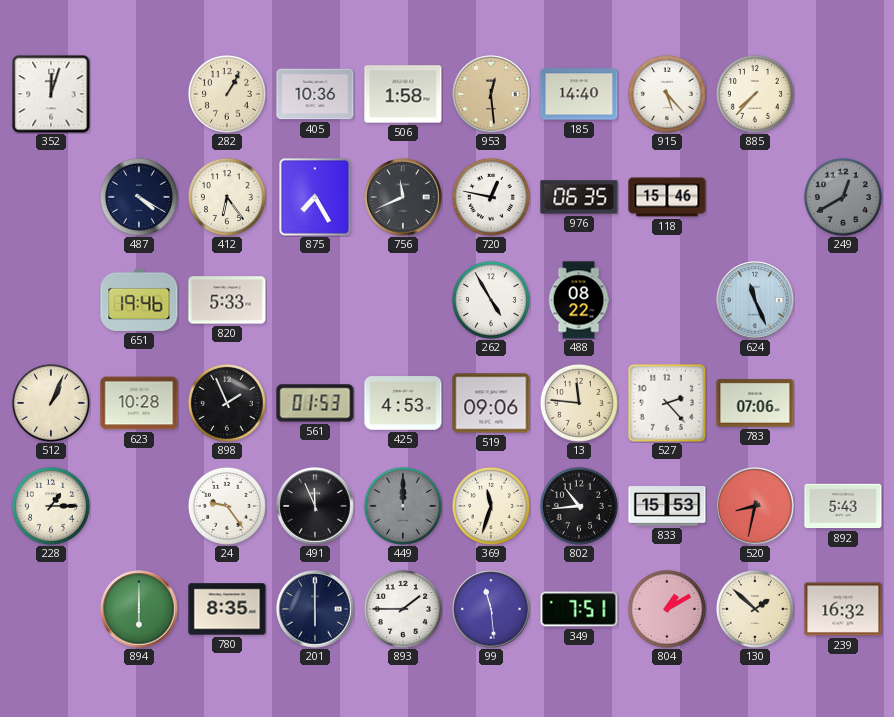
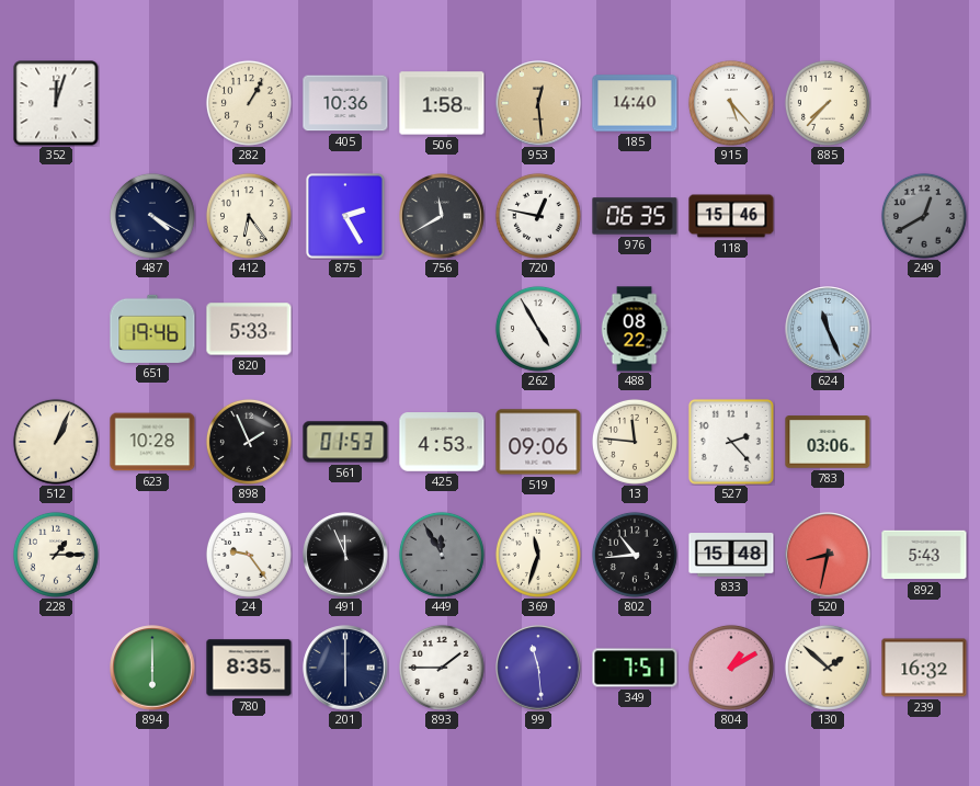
875: 7:25 -> 2:25 (346, 217)
756: 11:41 -> 11:40 (442, 216)
783: 07:06 -> 03:06 (828, 442)
449: 12:00 -> 11:55 (442, 555)
833: 15:53 -> 15:48 (731, 555)
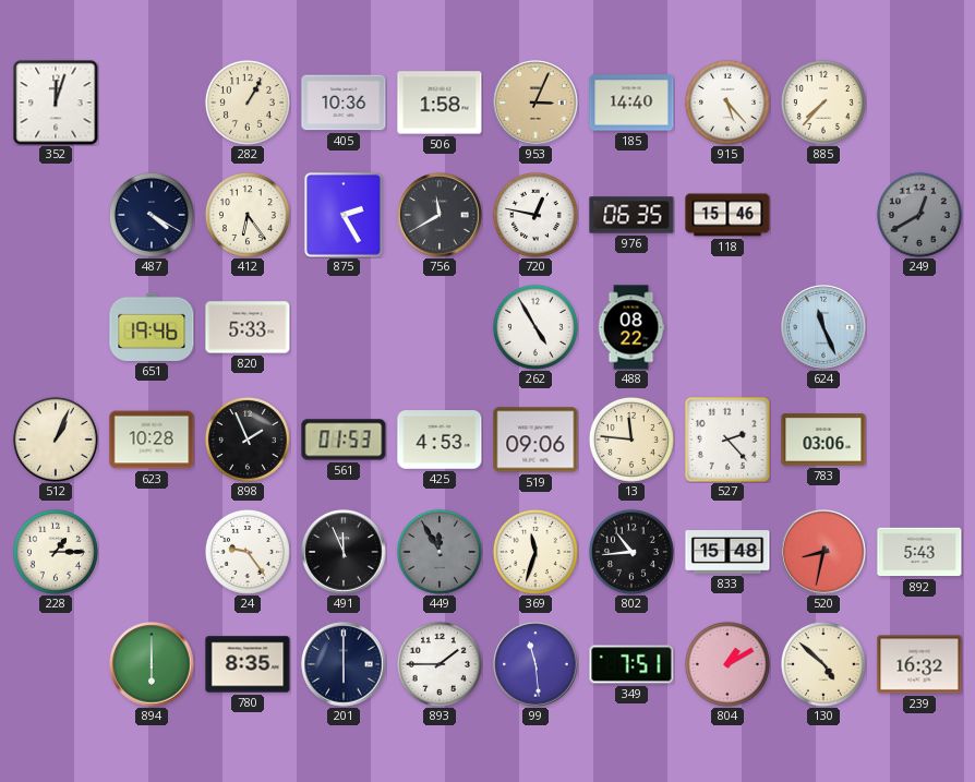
953: 12:29 -> 3:04 (535, 103)
130: 1:52 -> 4:52 (823, 664)
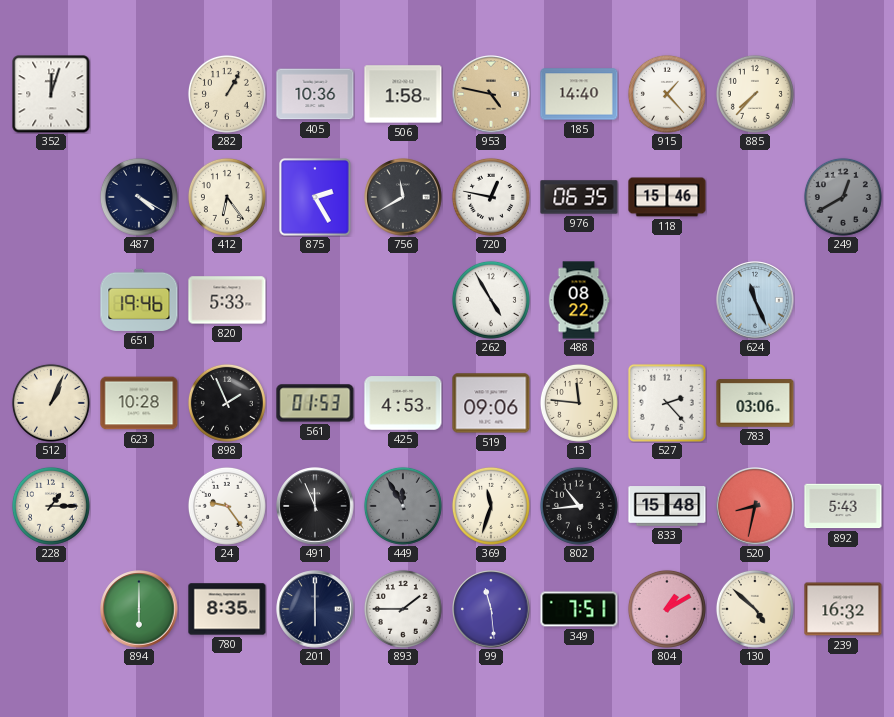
953: 3:04 -> 4:47 (491, 94)
915: 5:23 -> 1:23 (667, 94)
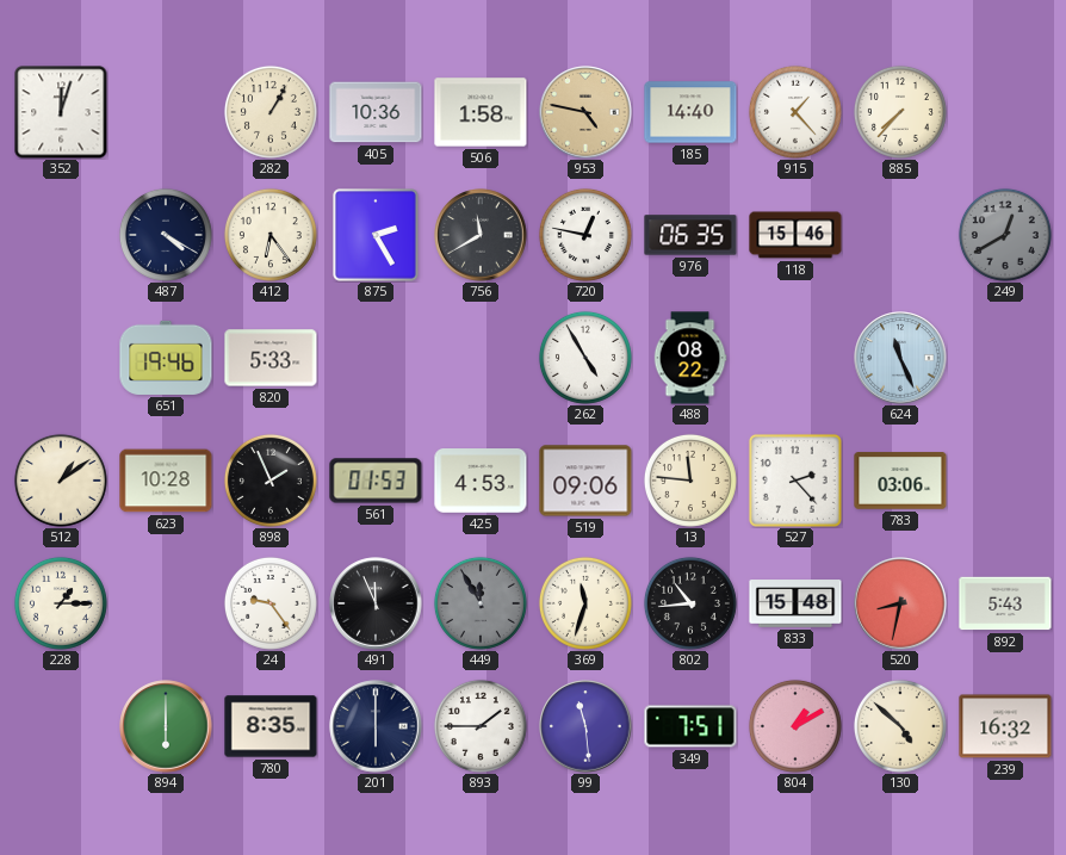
512: 1:04 -> 1:09 (61, 481)
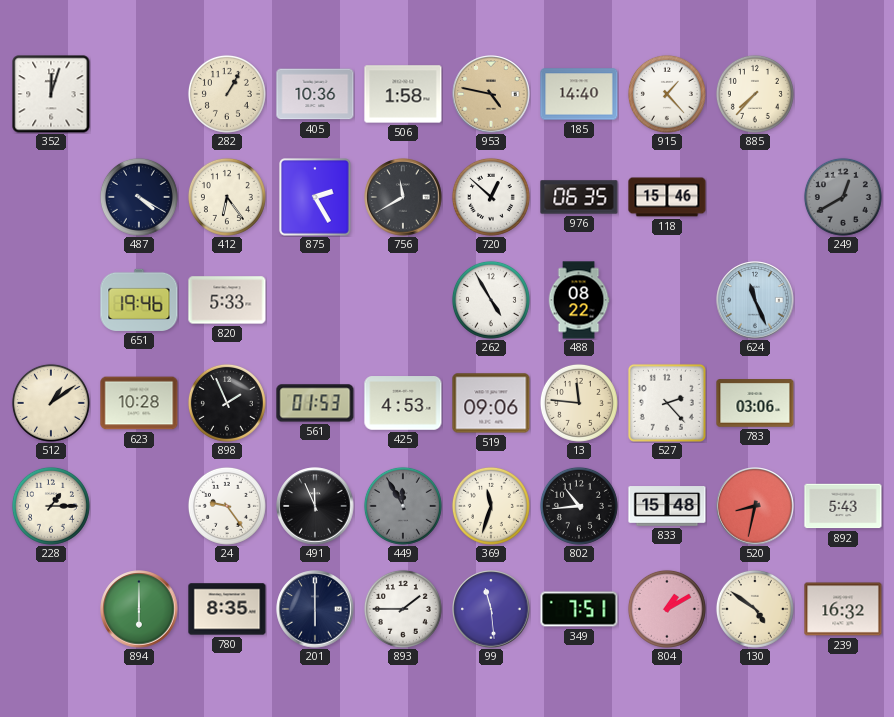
720: 12:47 -> 12:52 (491, 197)
130: 4:52 -> 4:51 (755, 609)
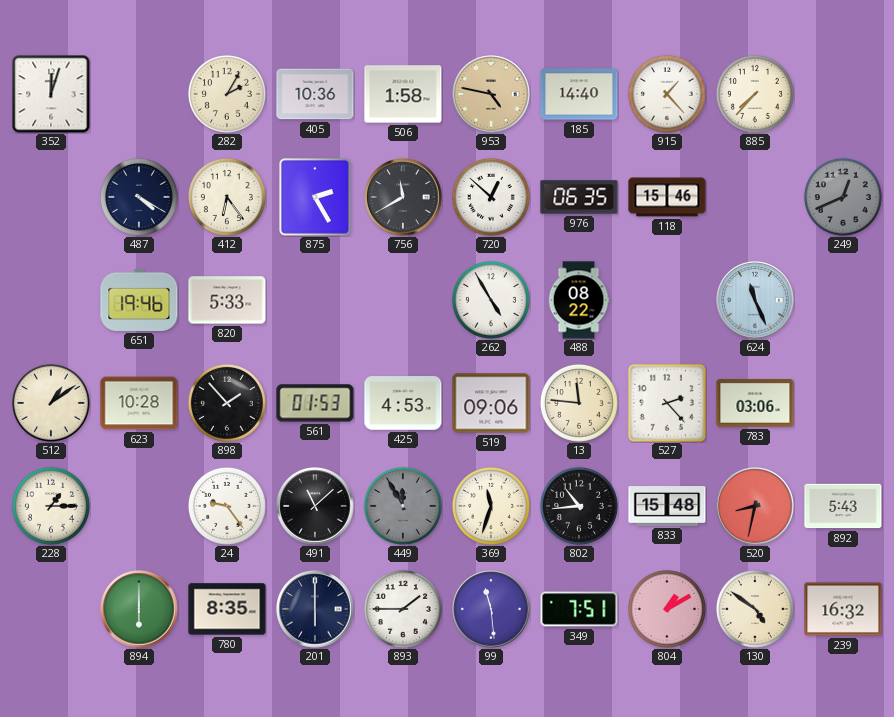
282: 1:05 -> 2:05 (227, 94)
249: 12:40 -> 12:41 (843, 197)
898: 1:56 -> 1:53 (227, 403)
491: 11:56 -> 11:08 (315, 506)
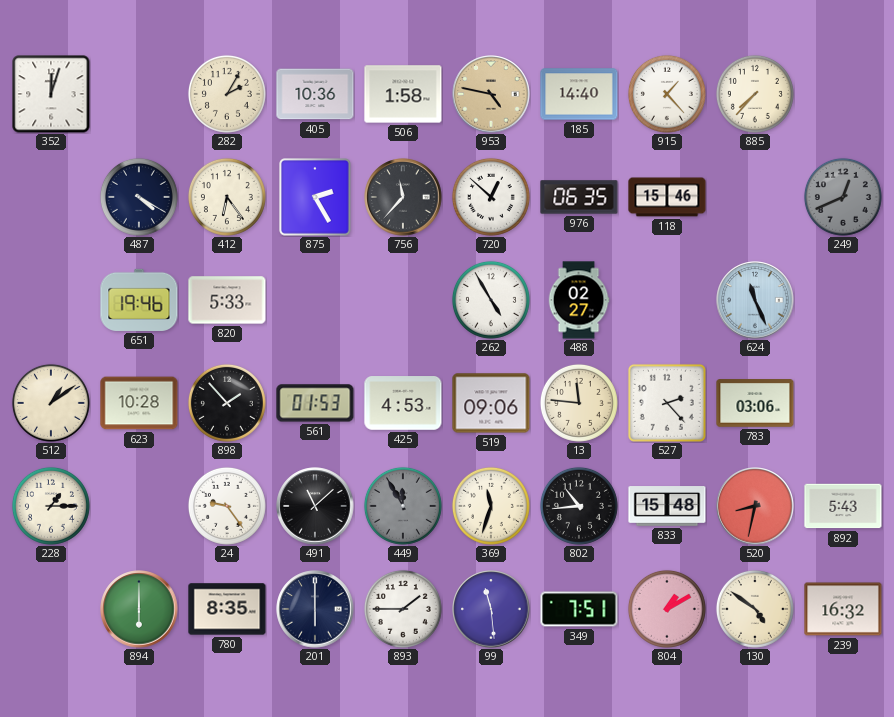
756: 11:40 -> 11:37 (403, 197)
488: 08:22 -> 02:27 (579, 300)
